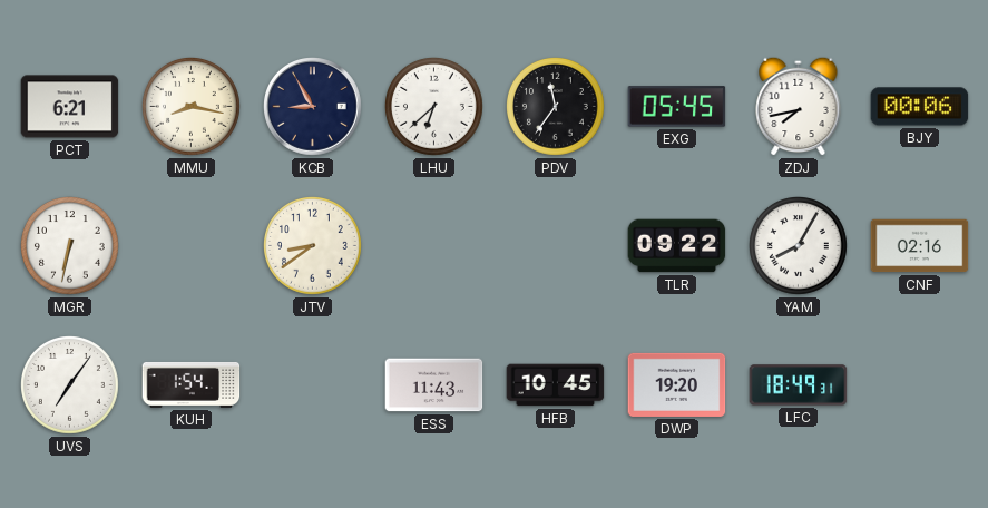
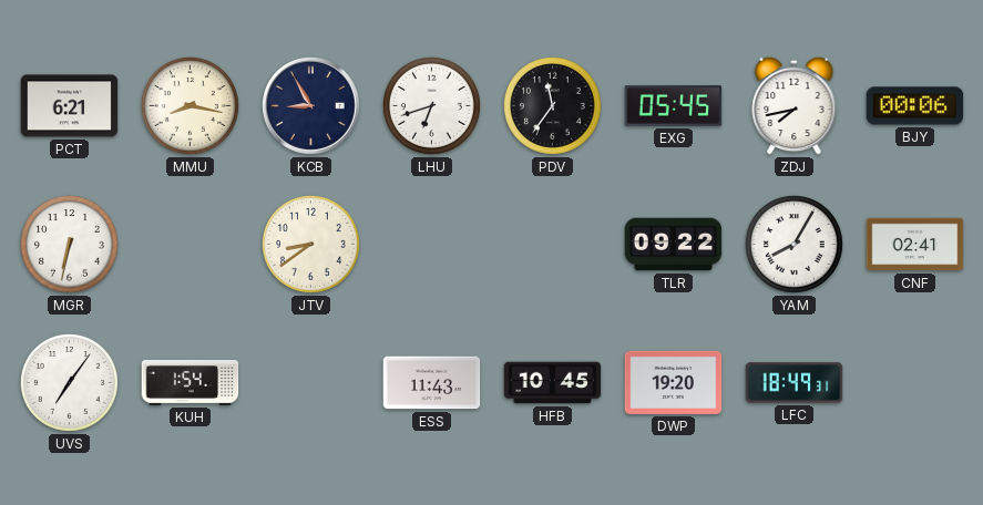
LHU: 6:38 -> 6:42 (432, 106)
CNF: 02:16 -> 02:41 (915, 245)
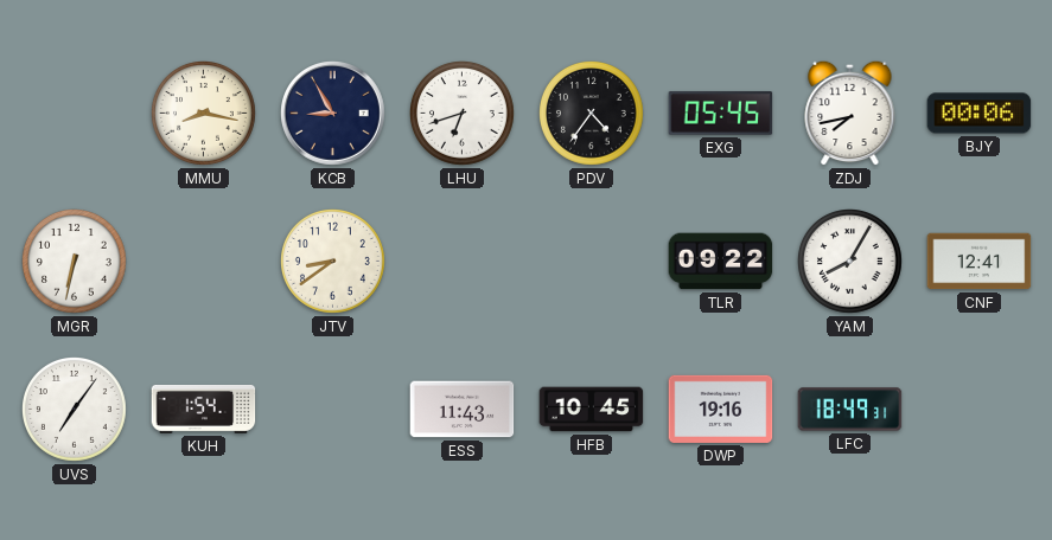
PCT: 6:21 -> none (70, 106)
PDV: 11:36 -> 4:36 (592, 114)
CNF: 02:41 -> 12:41 (980, 262)
DWP: 19:20 -> 19:16 (721, 409)
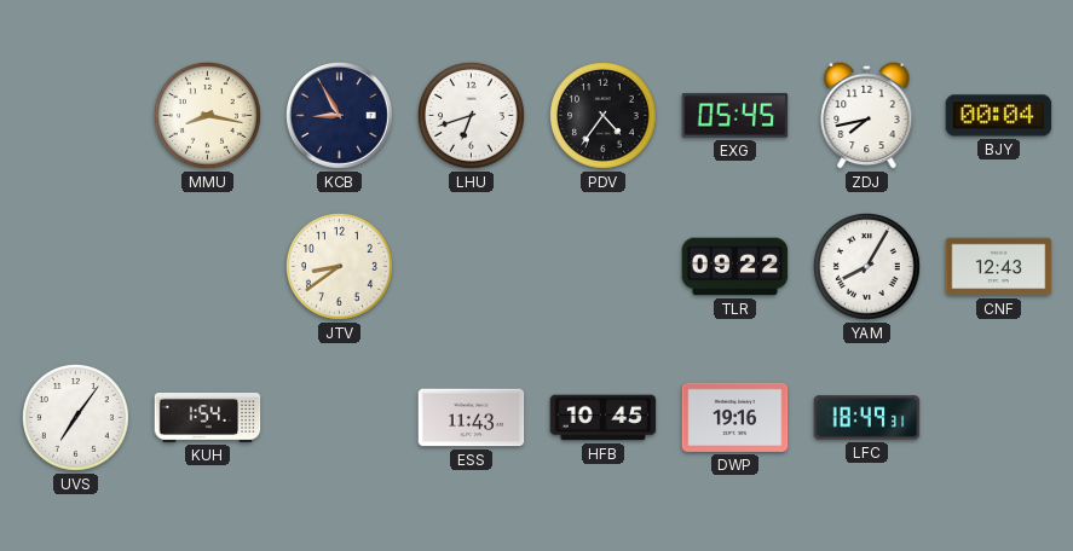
BJY: 00:06 -> 00:04 (999, 116)
MGR: 6:32 -> none (75, 262)
CNF: 12:41 -> 12:43 (999, 267)
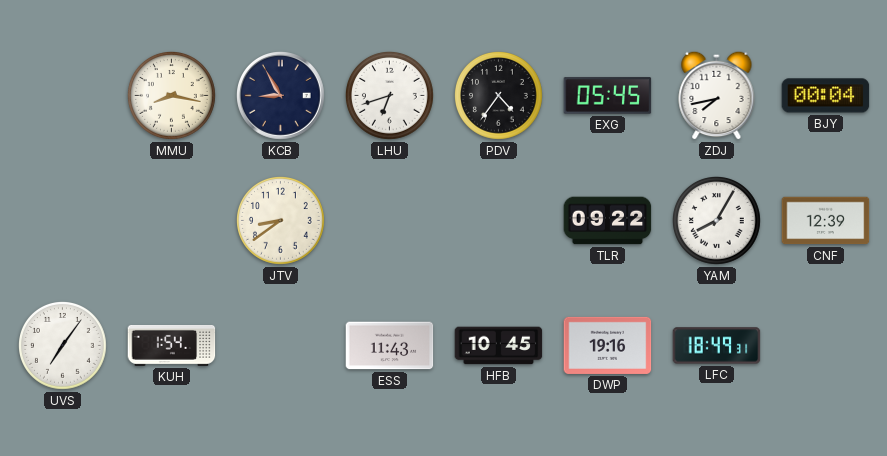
CNF: 12:43 -> 12:39 (826, 221)
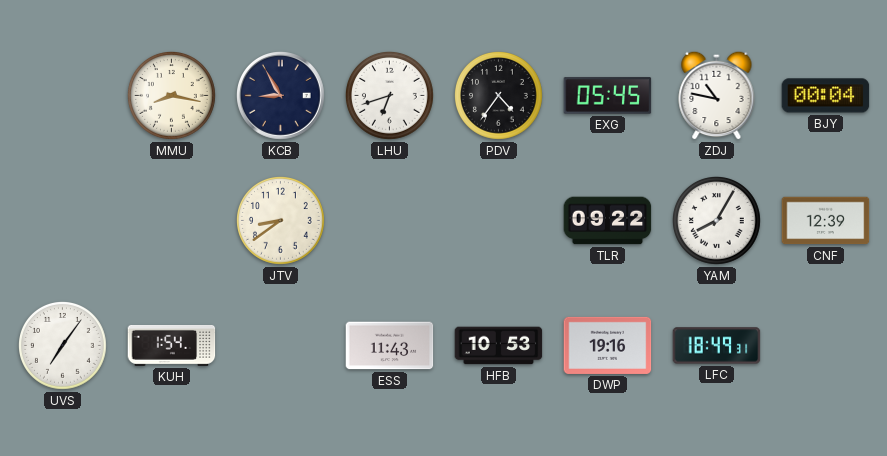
ZDJ: 7:43 -> 10:47 (717, 95)
HFB: 10:45 -> 10:53 (499, 346)
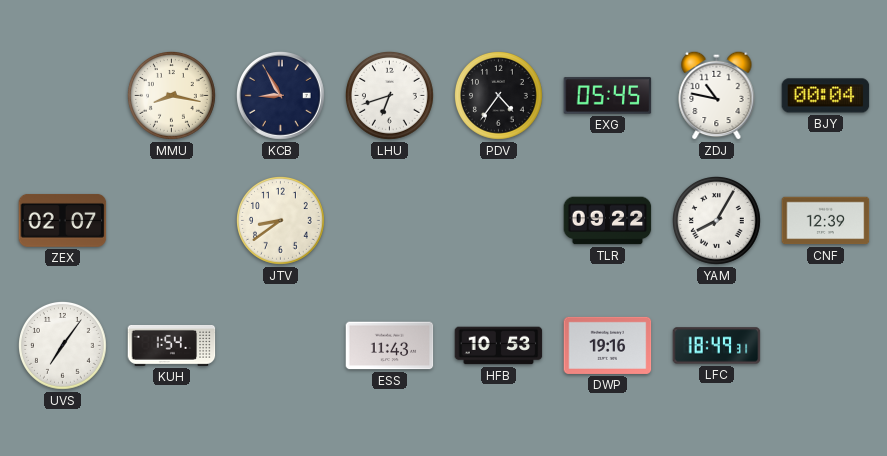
ZEX: none -> 02:07 (63, 220)
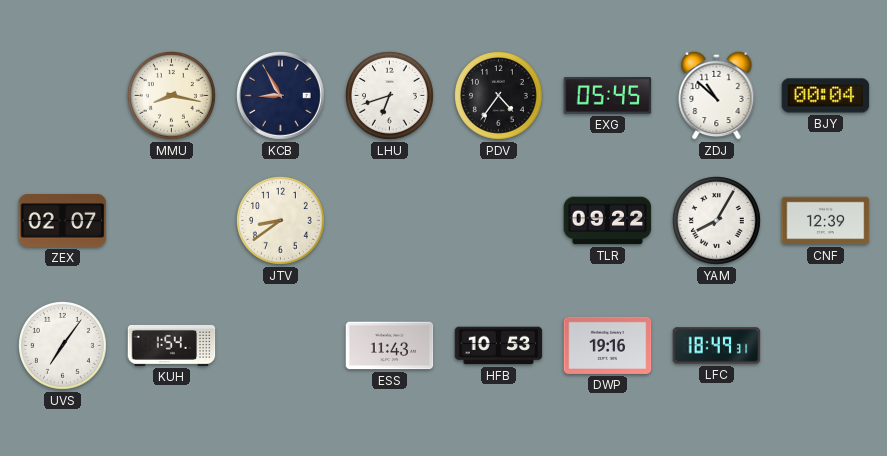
ZDJ: 10:47 -> 10:52 (717, 95)
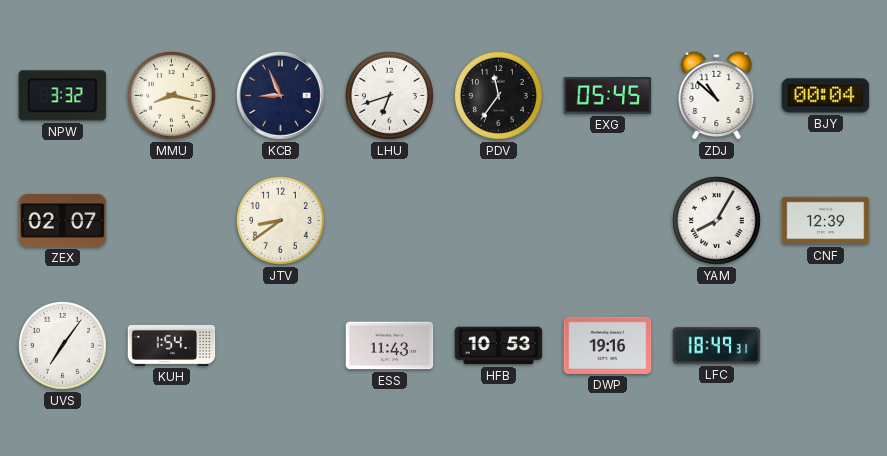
NPW: none -> 3:32 (63, 96)
KCB: 8:55 -> 8:56 (281, 96)
PDV: 4:36 -> 11:36 (499, 96)
TLR: 09:22 -> none (608, 221)
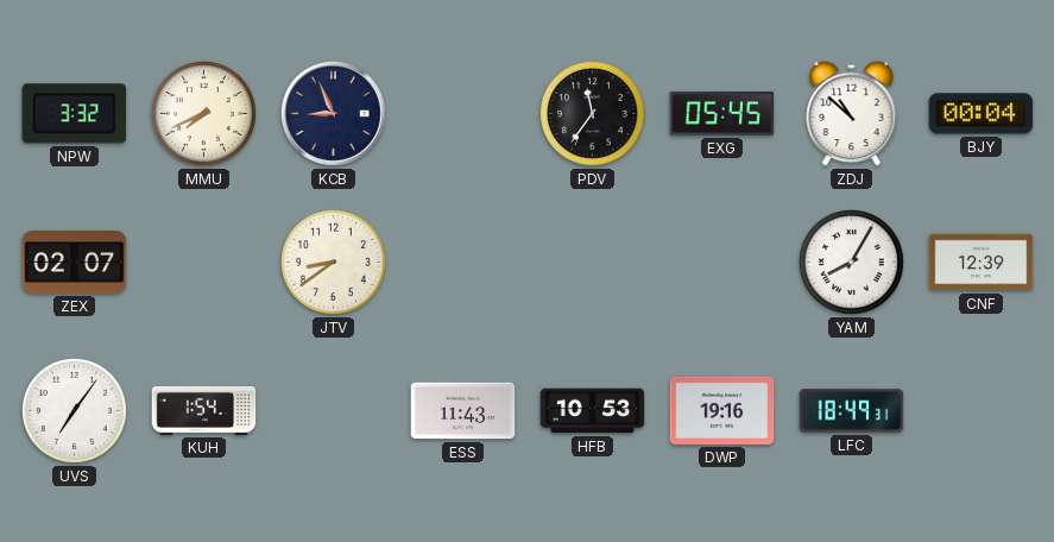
MMU: 8:17 -> 7:41 (204, 114)
LHU: 6:42 -> none (390, 96)
